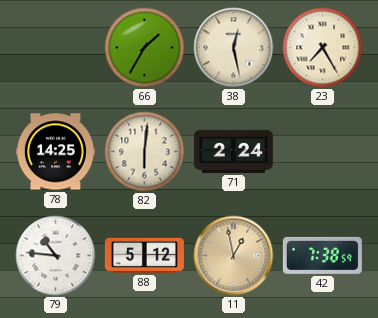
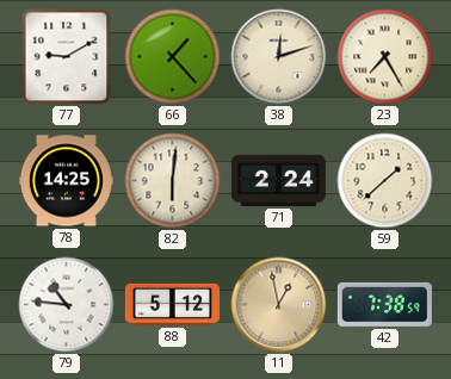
77: none -> 9:10 (67, 57)
66: 1:35 -> 1:23 (173, 57)
38: 12:28 -> 12:12 (279, 57)
59: none -> 1:38 (385, 181)
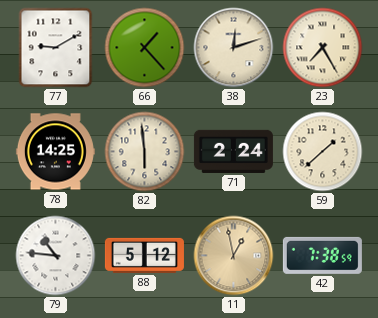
82: 6:01 -> 5:59 (145, 152)
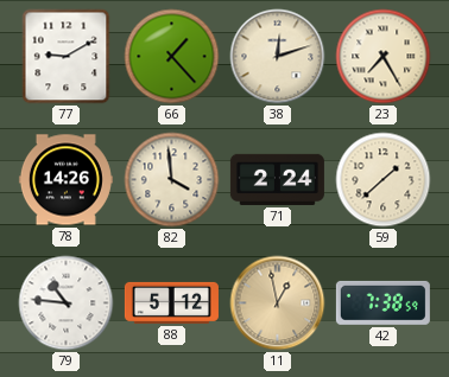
78: 14:25 -> 14:26 (65, 180)
82: 5:59 -> 3:59 (172, 180)
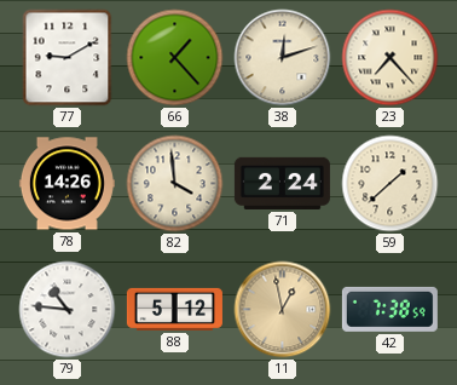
23: 7:25 -> 7:23 (391, 58)
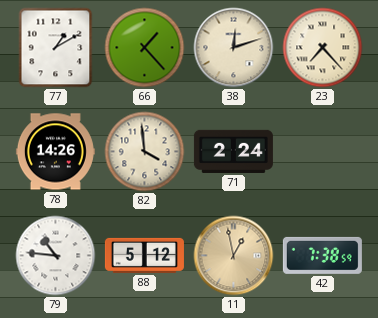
77: 9:10 -> 1:10 (56, 48)
59: 1:38 -> none (391, 184)
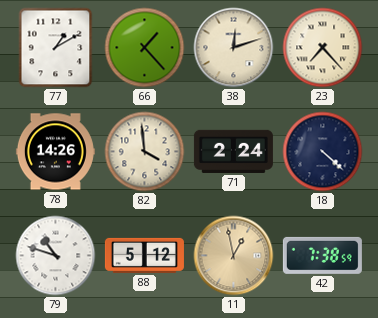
18: none -> 4:22 (323, 152)
79: 10:46 -> 10:48 (56, 256)
